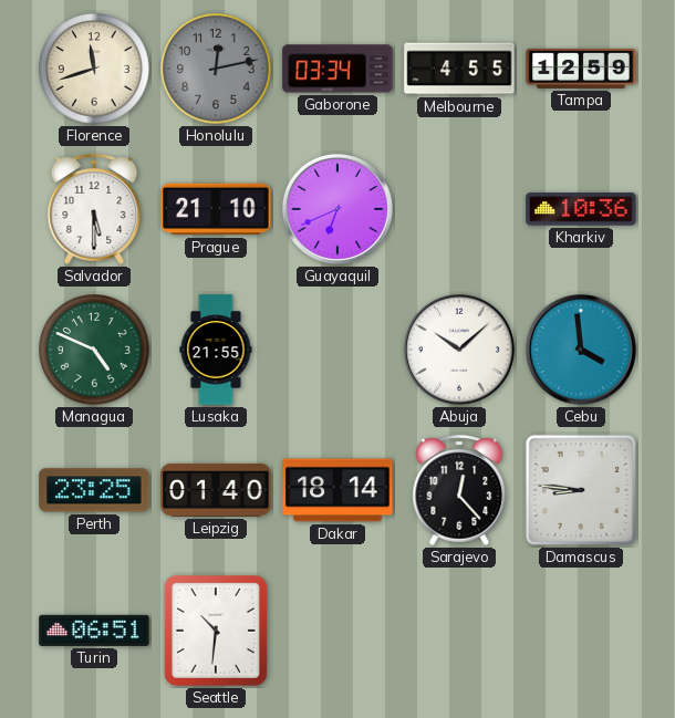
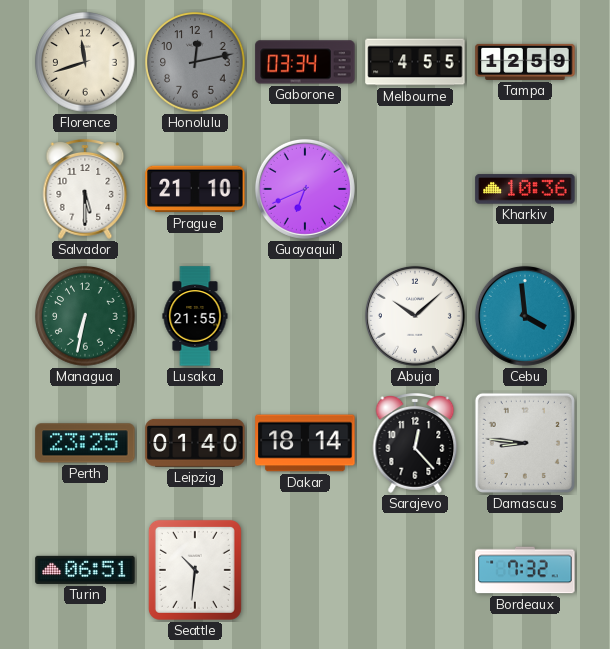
Managua: 4:49 -> 6:32 (85, 316)
Bordeaux: none -> 7:32 (525, 570)
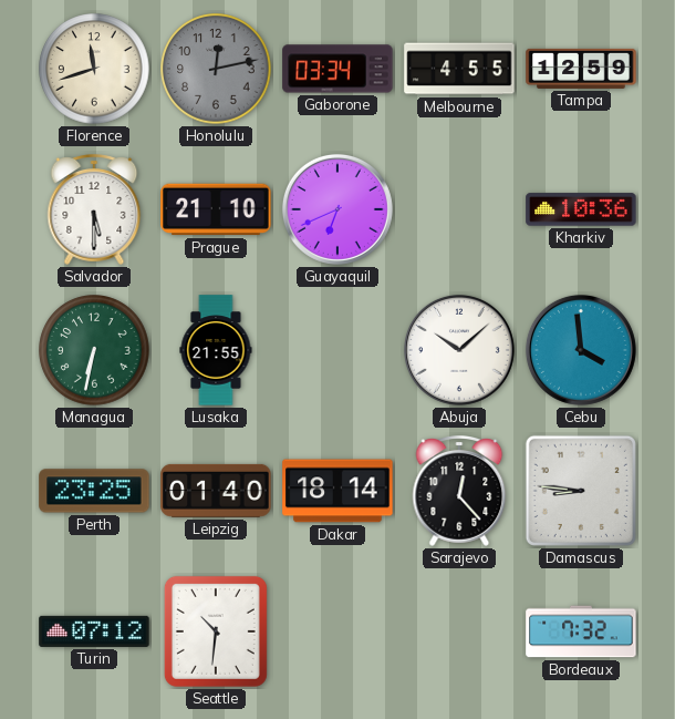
Turin: 06:51 -> 07:12 (94, 631)
